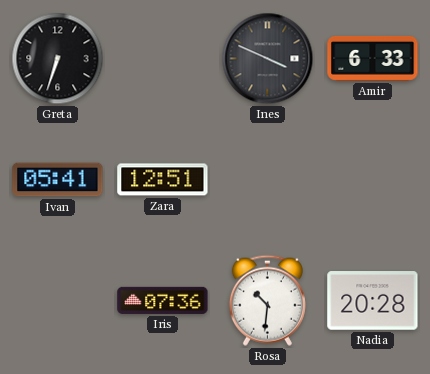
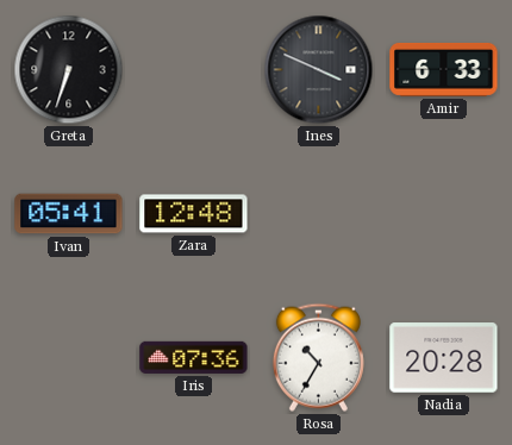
Zara: 12:51 -> 12:48 (194, 214)
Rosa: 10:31 -> 10:35 (318, 357)
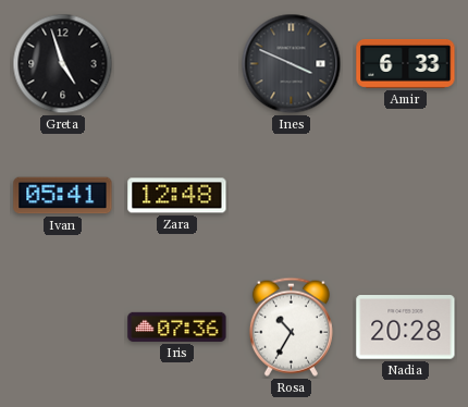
Greta: 6:33 -> 4:57 (63, 64)
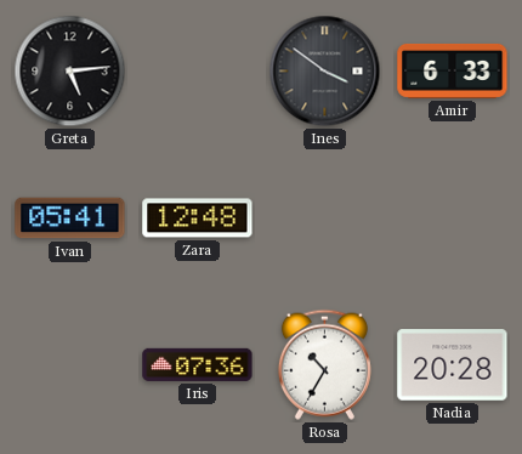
Greta: 4:57 -> 5:14 (70, 72)
Ines: 3:49 -> 3:51 (325, 72)
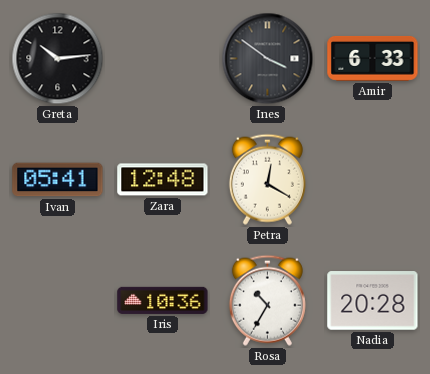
Greta: 5:14 -> 10:14 (58, 59)
Petra: none -> 12:20 (267, 179)
Iris: 07:36 -> 10:36 (163, 300)
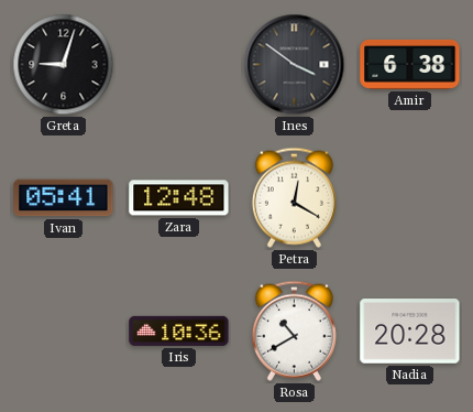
Greta: 10:14 -> 9:03 (64, 65)
Amir: 6:33 -> 6:38 (410, 64)
Rosa: 10:35 -> 10:40 (294, 330)
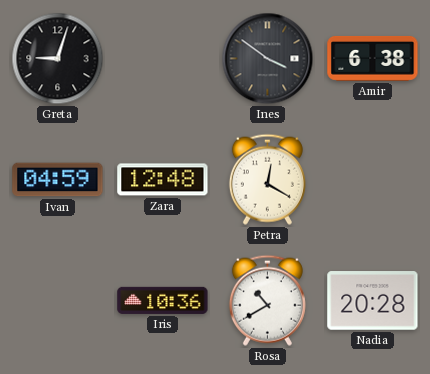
Ivan: 05:41 -> 04:59 (58, 180)
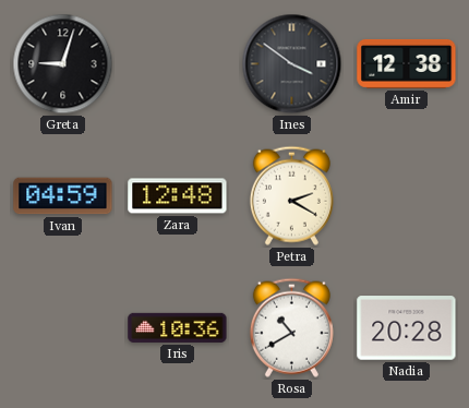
Amir: 6:38 -> 12:38 (407, 63)
Petra: 12:20 -> 2:20 (291, 195)
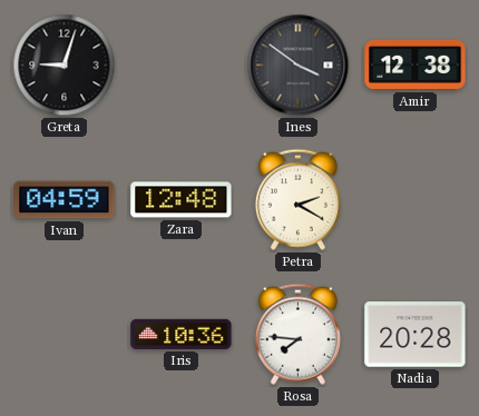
Rosa: 10:40 -> 7:46 (297, 334)
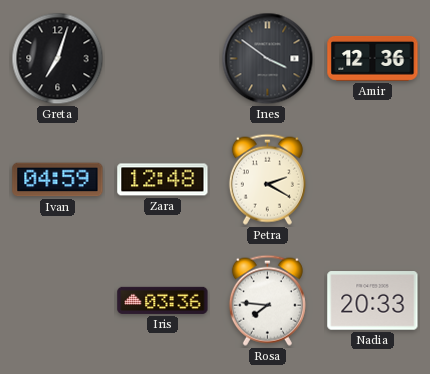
Greta: 9:03 -> 7:03 (58, 59)
Amir: 12:38 -> 12:36 (373, 58)
Iris: 10:36 -> 03:36 (163, 300)
Nadia: 20:28 -> 20:33 (373, 301)
